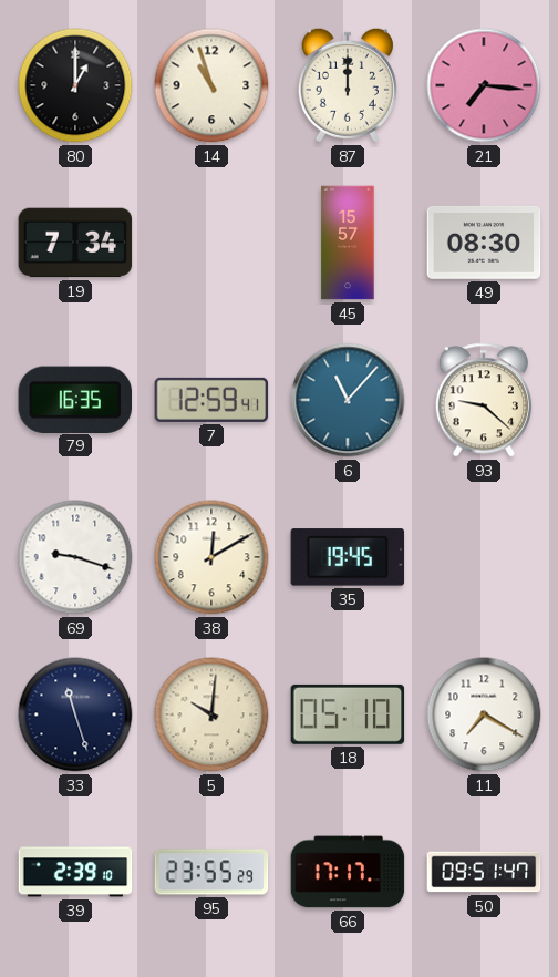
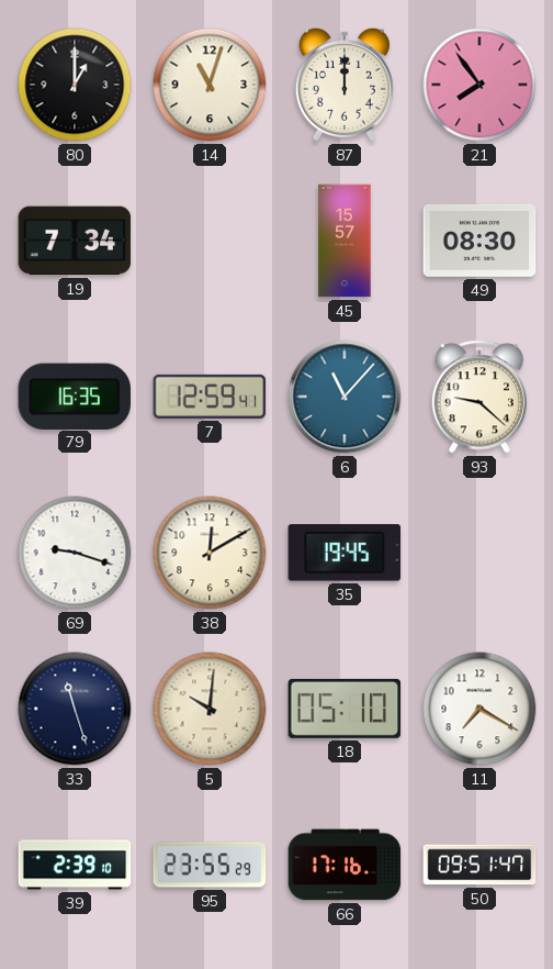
14: 10:57 -> 11:03 (210, 85)
21: 7:16 -> 7:54 (479, 85)
66: 17:17 -> 17:16 (345, 865)
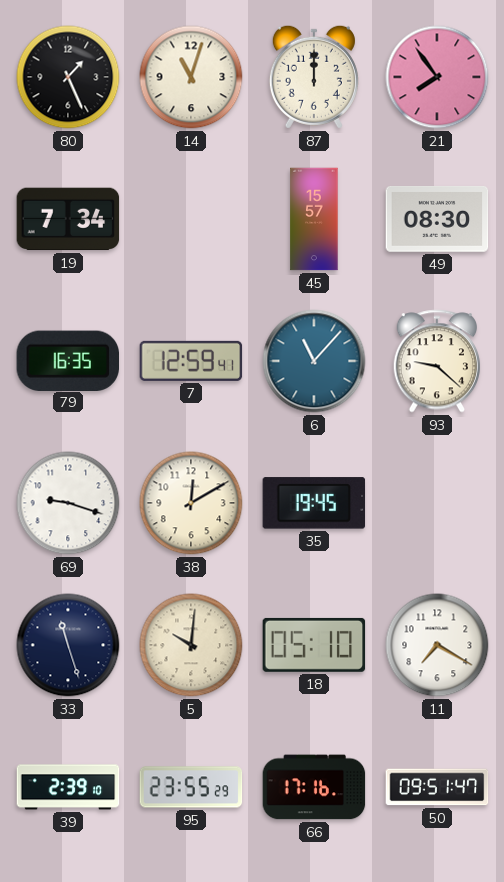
80: 1:00 -> 1:26 (68, 77)
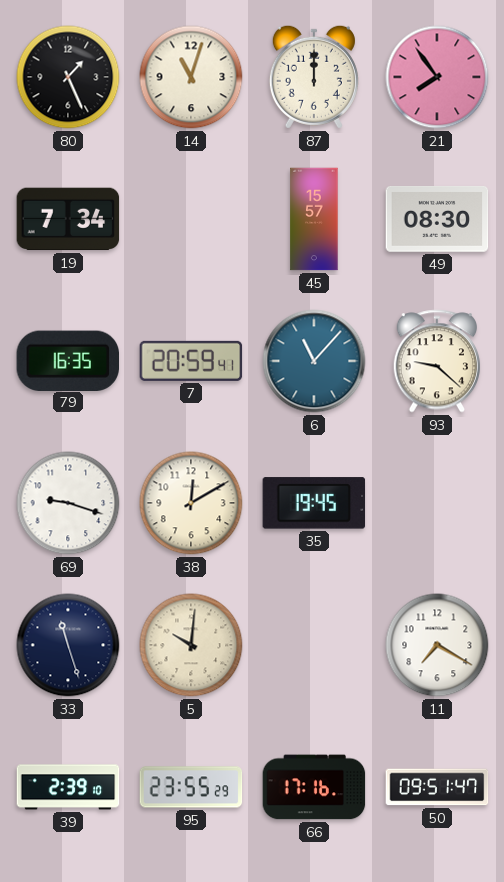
7: 12:59 -> 20:59 (191, 361)
18: 05:10 -> none (314, 645)
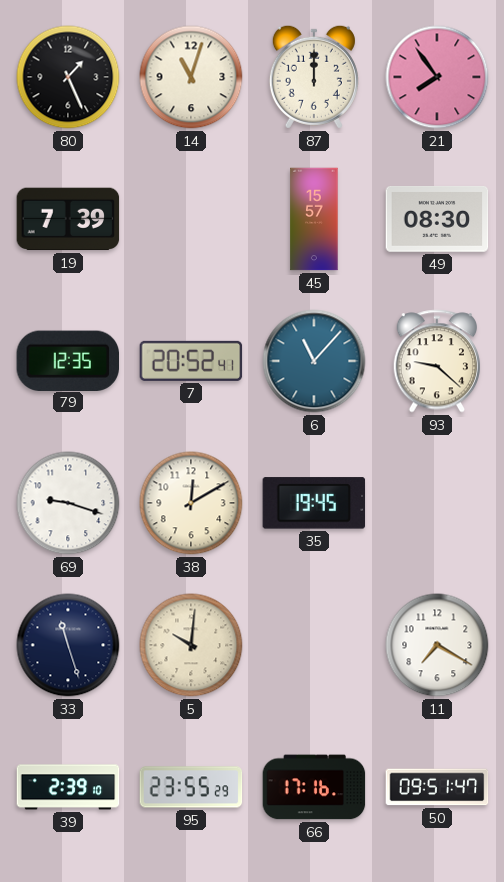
19: 7:34 -> 7:39 (68, 219)
79: 16:35 -> 12:35 (67, 360)
7: 20:59 -> 20:52 (191, 361)
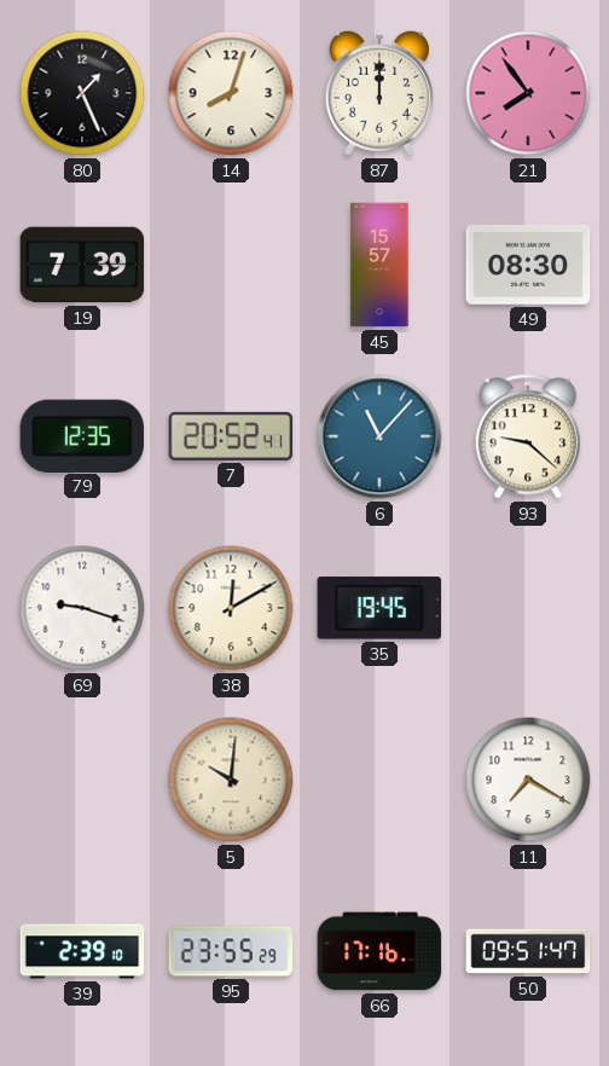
14: 11:03 -> 8:03 (231, 93)
33: 11:27 -> none (68, 645)
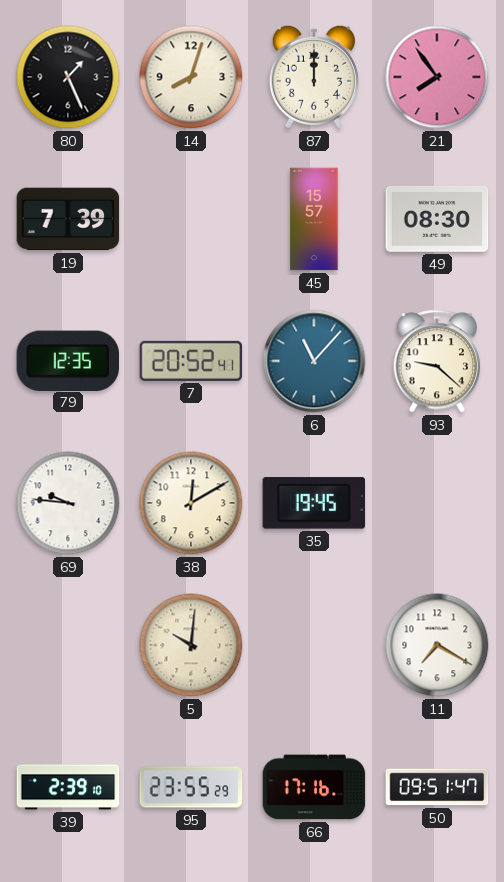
69: 9:18 -> 9:46 (68, 503)
